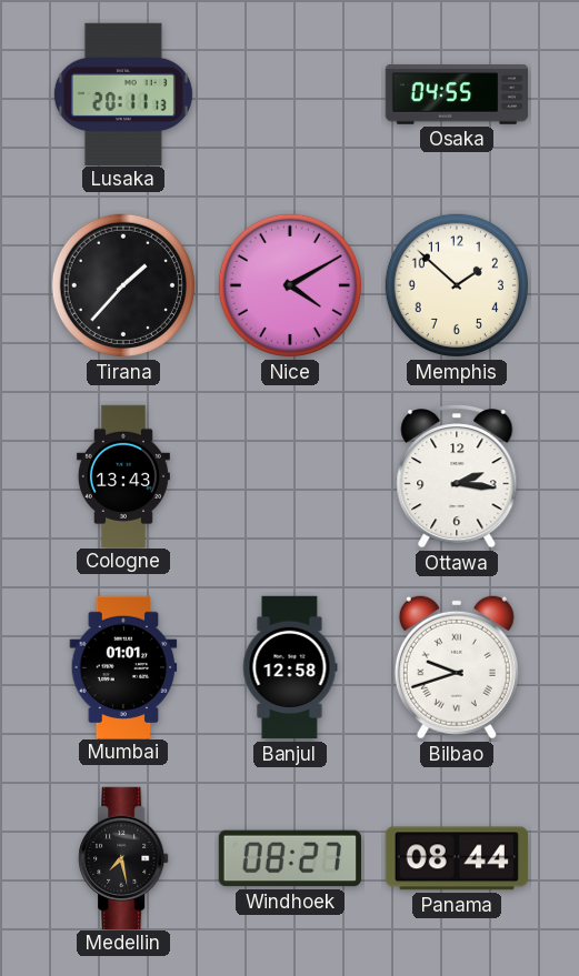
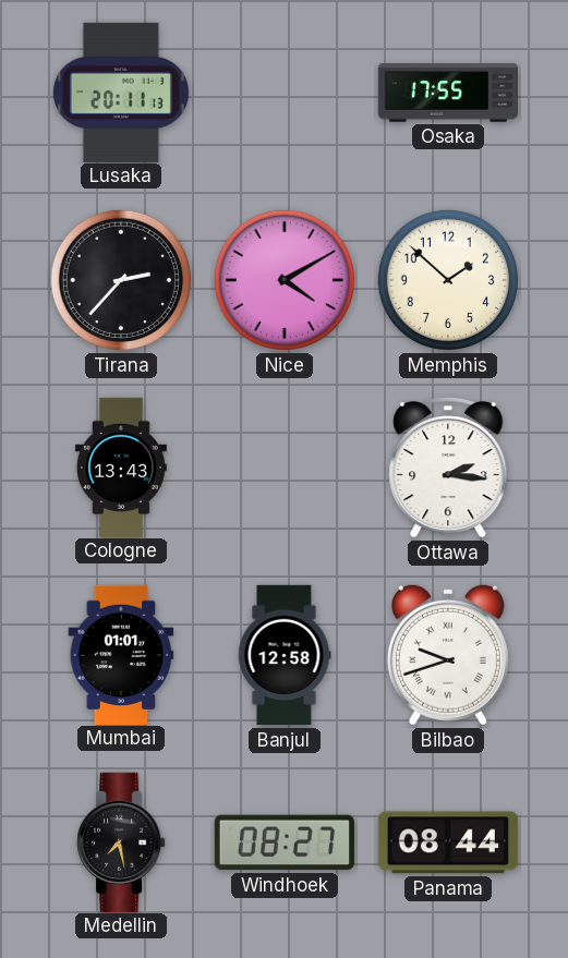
Osaka: 04:55 -> 17:55 (447, 93)
Tirana: 1:37 -> 2:37 (121, 280)
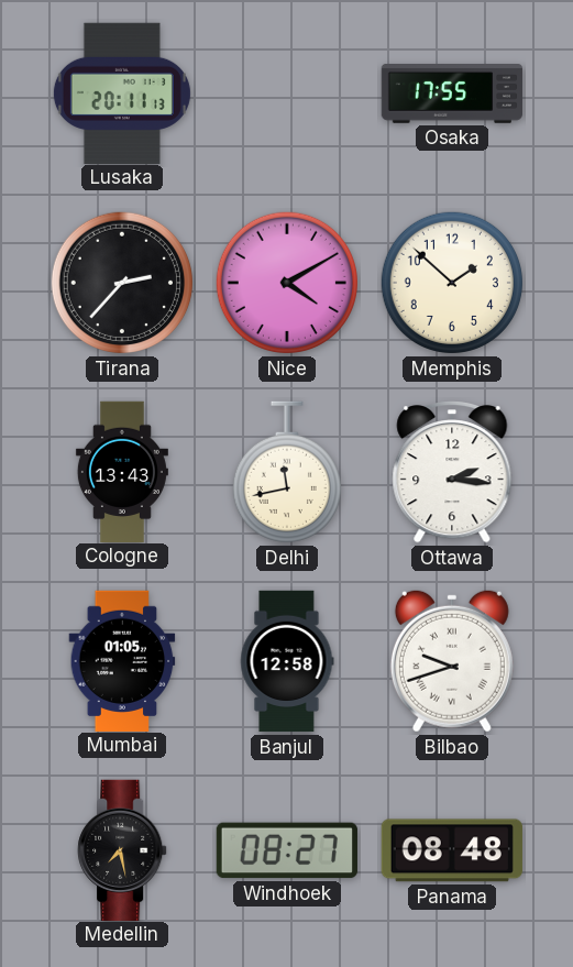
Delhi: none -> 11:43 (287, 472)
Mumbai: 01:01 -> 01:05 (122, 660)
Panama: 08:44 -> 08:48 (452, 850)
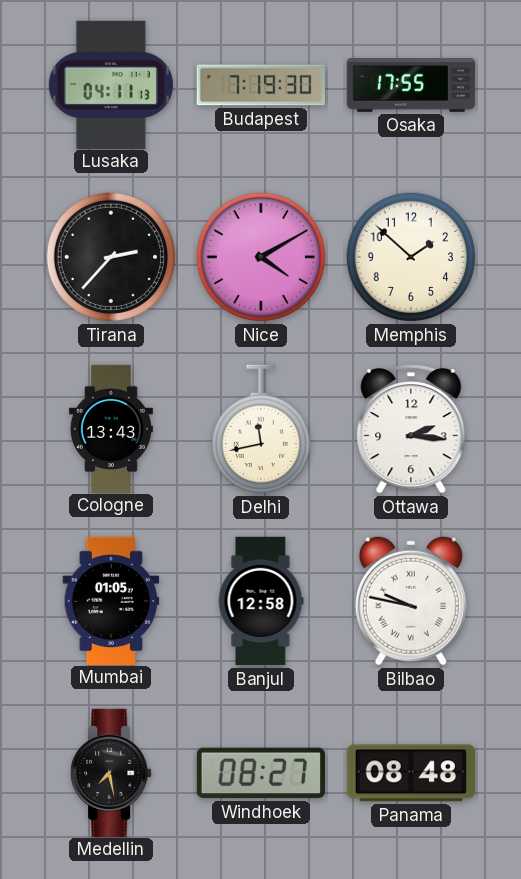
Lusaka: 20:11 -> 04:11 (111, 84)
Budapest: none -> 7:19 (260, 85)
Bilbao: 9:42 -> 9:47 (411, 601)
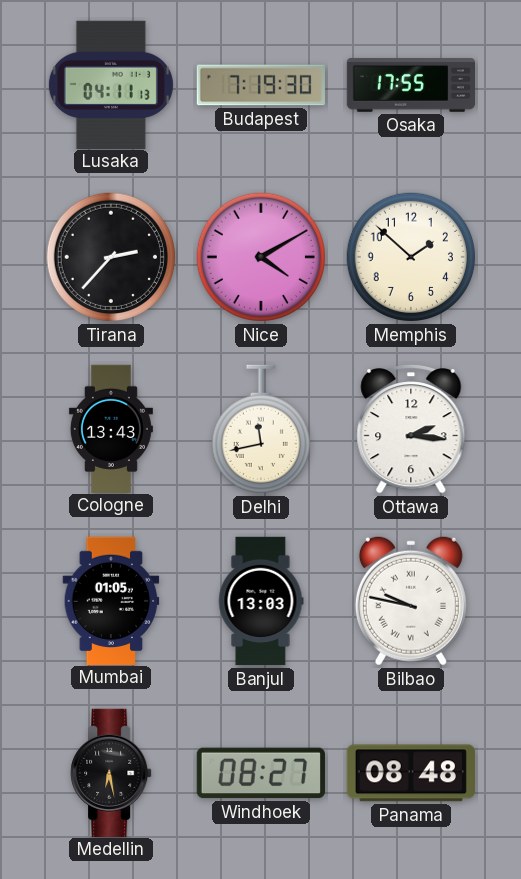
Banjul: 12:58 -> 13:03 (261, 601)
Medellin: 7:28 -> 6:28 (111, 772)
